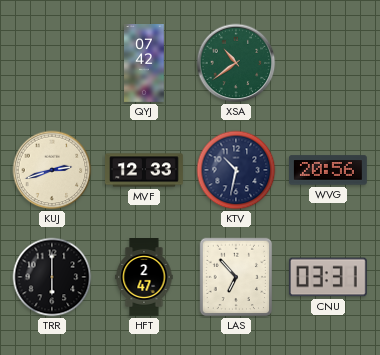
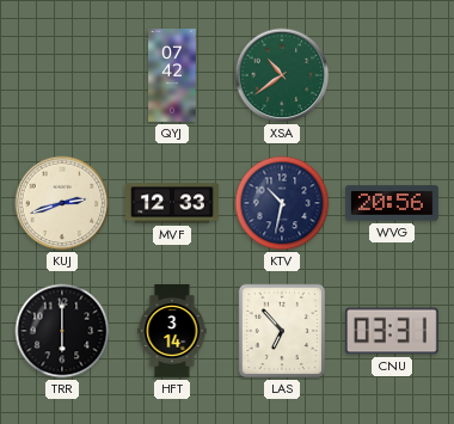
HFT: 2:47 -> 3:14 (172, 332)
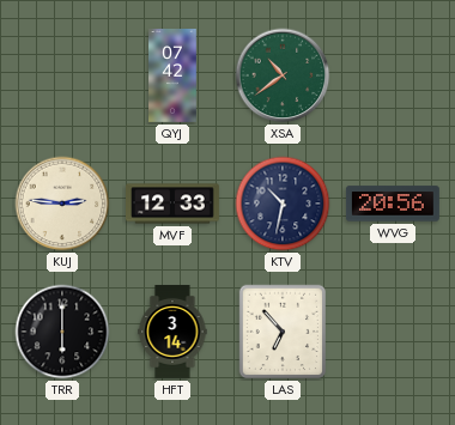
KUJ: 2:42 -> 2:46 (62, 204)
CNU: 03:31 -> none (392, 331)
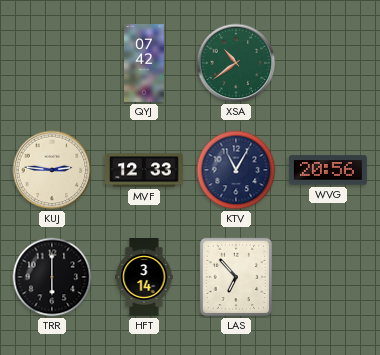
KTV: 10:32 -> 11:05 (236, 170)
